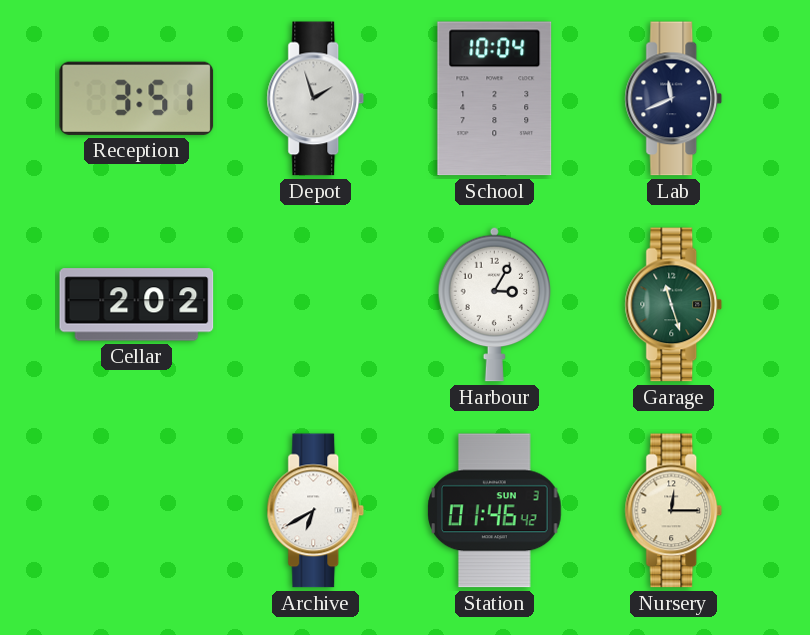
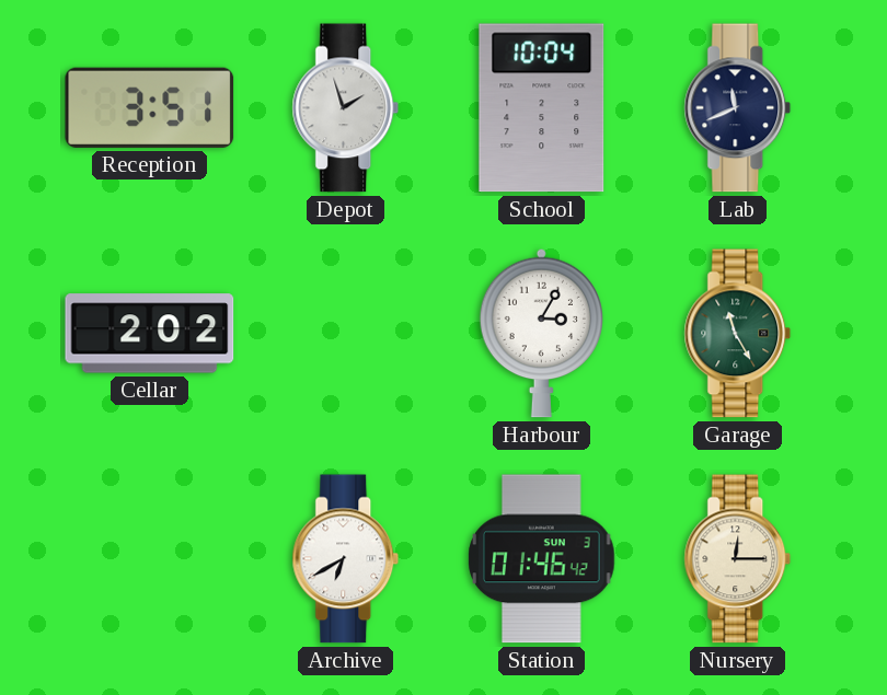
Garage: 11:27 -> 11:25 (738, 334)
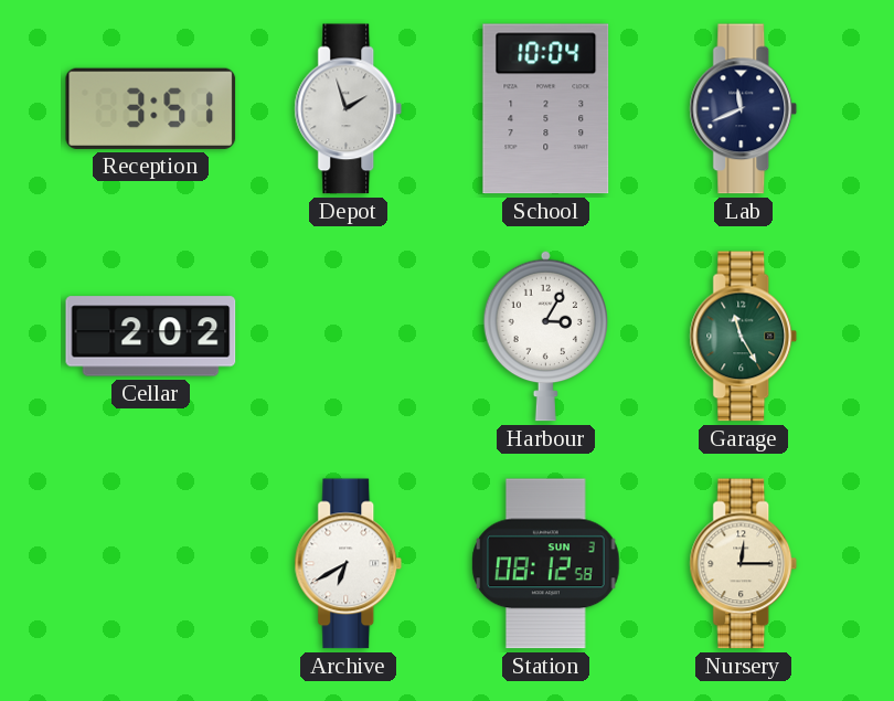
Station: 01:46 -> 08:12 (546, 564)
